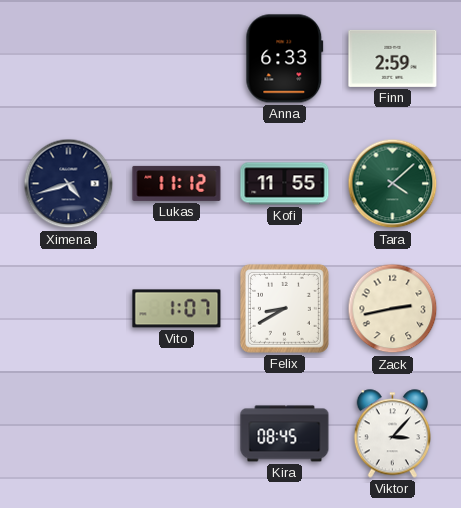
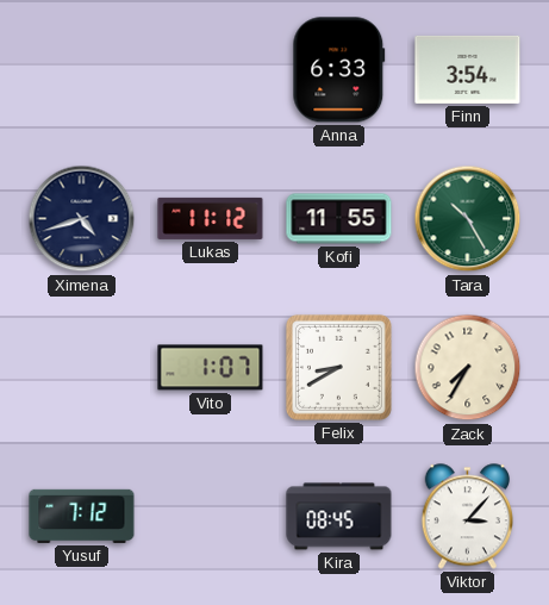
Finn: 2:59 -> 3:54 (468, 69)
Tara: 4:08 -> 10:25 (468, 219)
Zack: 2:43 -> 7:35 (468, 368)
Yusuf: none -> 7:12 (82, 516)
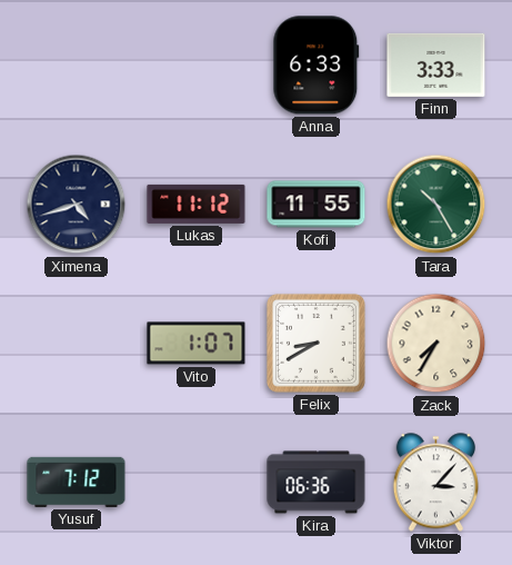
Finn: 3:54 -> 3:33 (436, 65)
Kira: 08:45 -> 06:36 (317, 483)
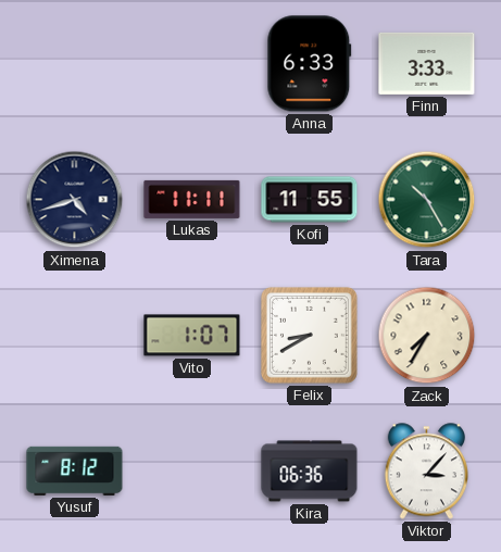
Lukas: 11:12 -> 11:11 (192, 199)
Yusuf: 7:12 -> 8:12 (75, 471)
